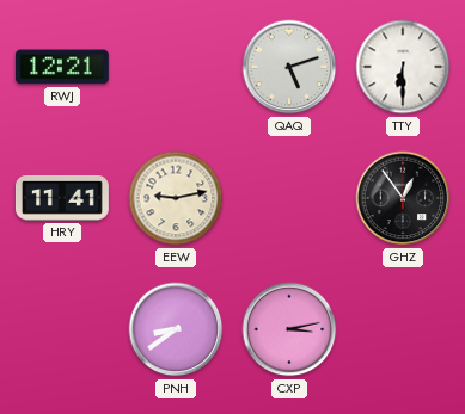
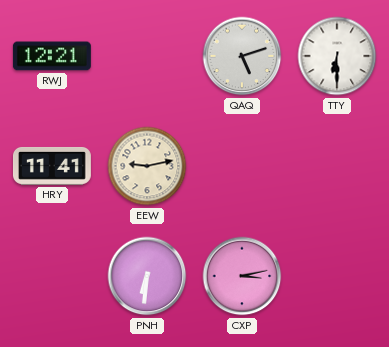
GHZ: 12:54 -> none (403, 198)
PNH: 8:39 -> 6:31 (147, 276)
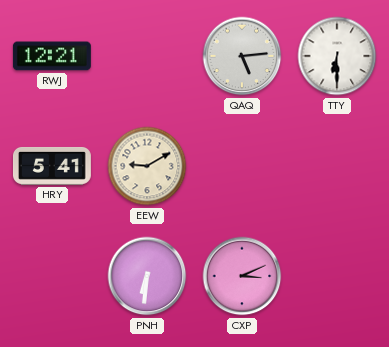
QAQ: 5:12 -> 5:14 (242, 56)
HRY: 11:41 -> 5:41 (52, 166)
EEW: 9:13 -> 9:10 (147, 166)
CXP: 3:13 -> 3:11 (242, 276)
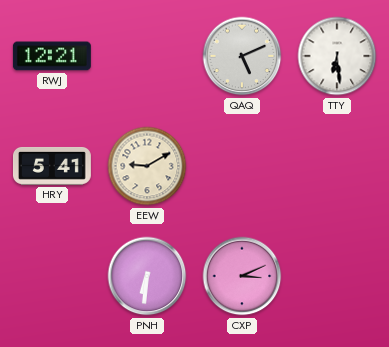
QAQ: 5:14 -> 5:11 (242, 56)
TTY: 6:30 -> 6:29 (337, 56)
